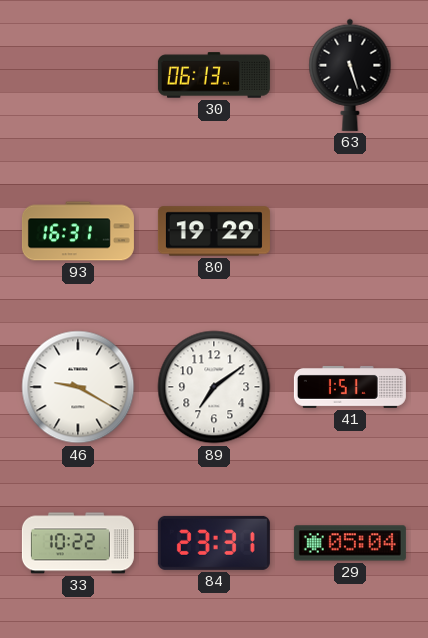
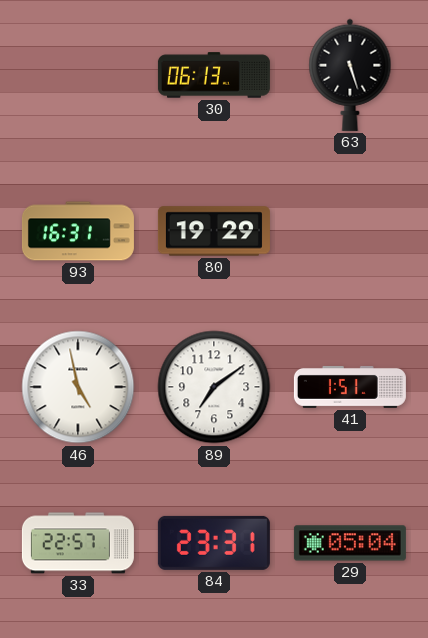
46: 9:20 -> 4:58 (78, 387)
33: 10:22 -> 22:57 (78, 543)
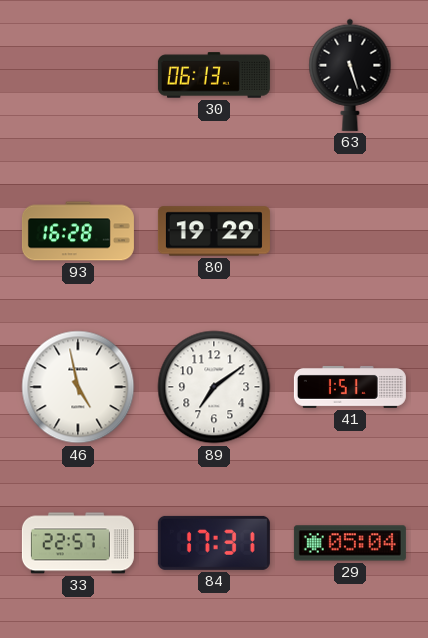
93: 16:31 -> 16:28 (78, 231)
84: 23:31 -> 17:31 (214, 543)
